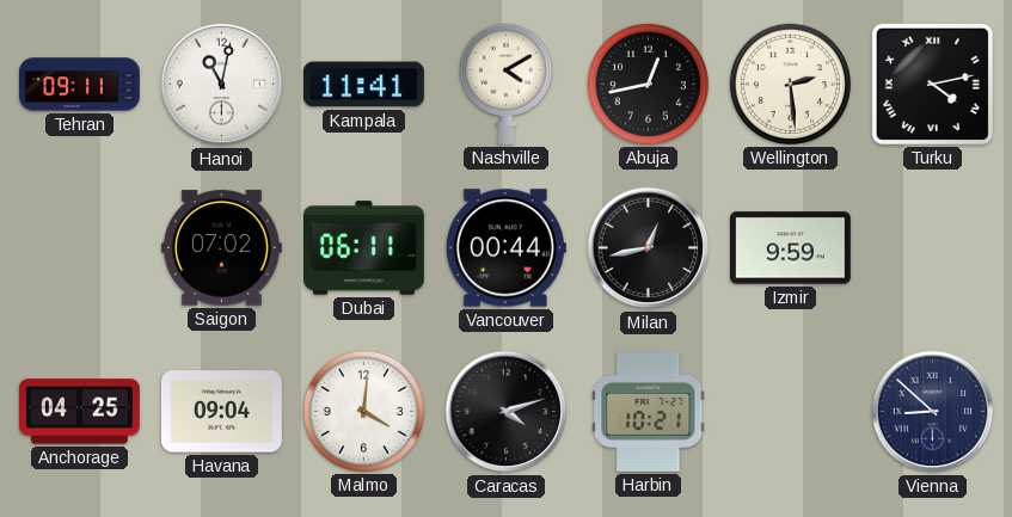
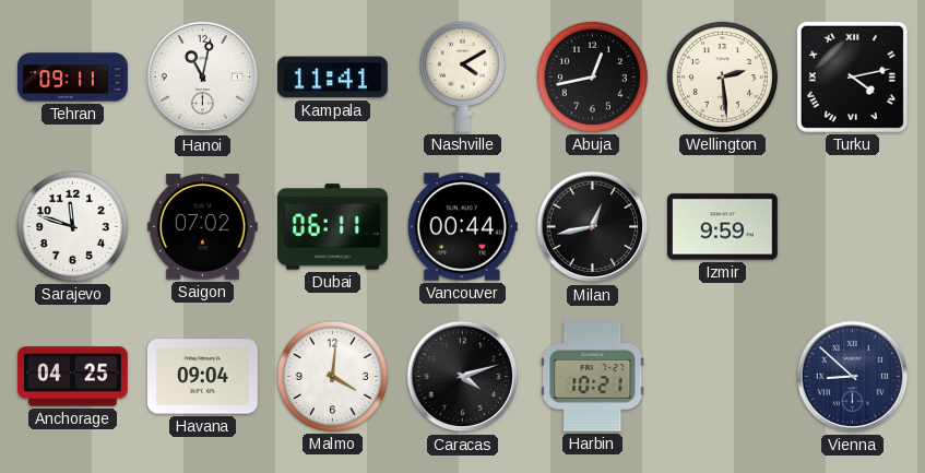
Sarajevo: none -> 11:48 (72, 226)
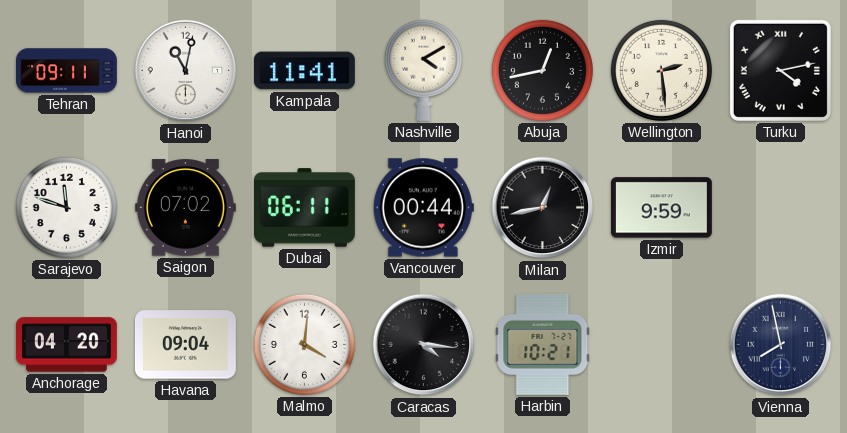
Anchorage: 04:25 -> 04:20 (66, 345)
Caracas: 4:12 -> 4:16 (424, 345)
Vienna: 8:52 -> 7:58 (781, 345)
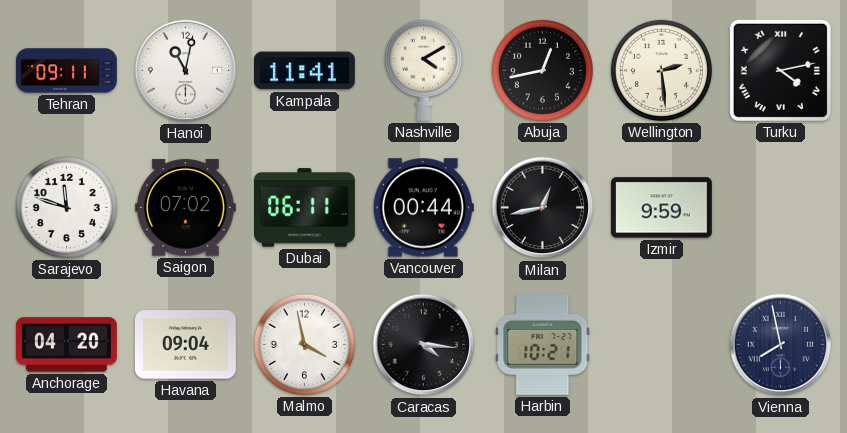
Malmo: 4:01 -> 3:58 (304, 344)
